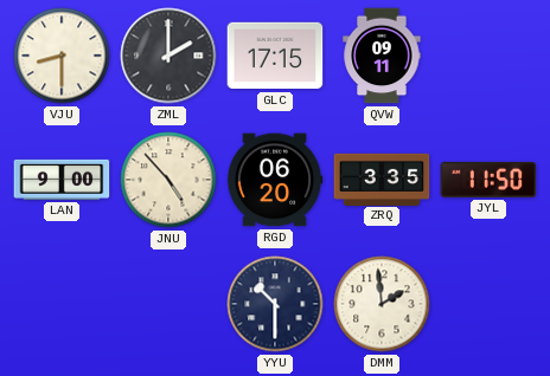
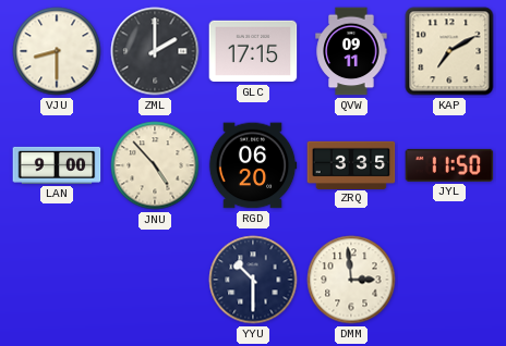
KAP: none -> 7:10 (449, 51)
DMM: 1:59 -> 2:59 (351, 280)
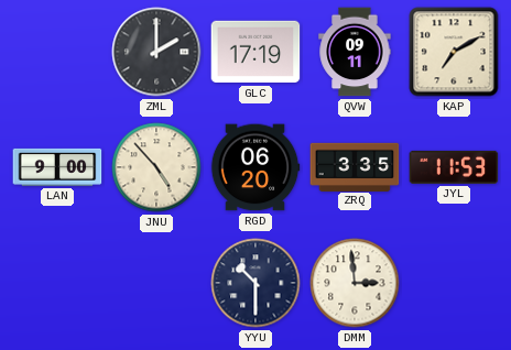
VJU: 8:30 -> none (57, 51)
GLC: 17:15 -> 17:19 (255, 52)
JYL: 11:50 -> 11:53 (454, 167)
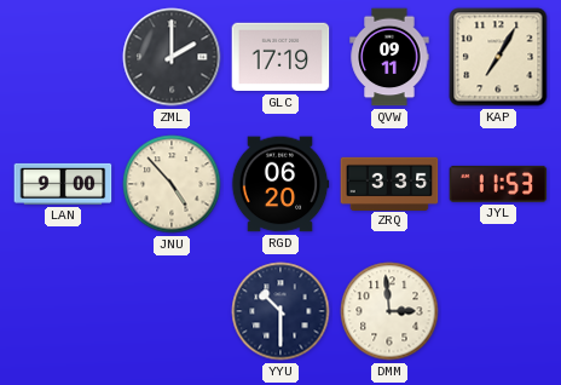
KAP: 7:10 -> 7:05 (498, 57)
